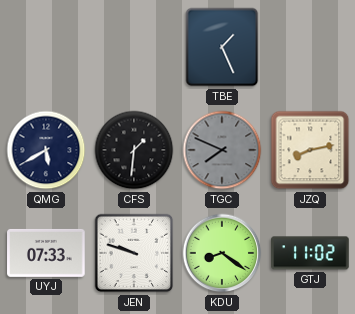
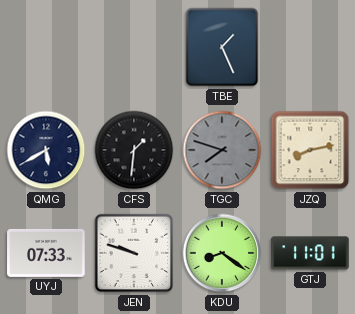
TGC: 7:49 -> 7:48 (222, 150)
GTJ: 11:02 -> 11:01 (311, 253)
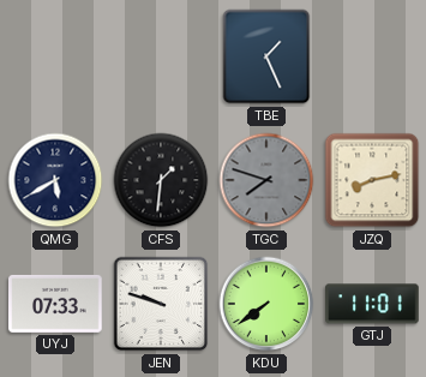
KDU: 8:21 -> 7:39 (266, 304)
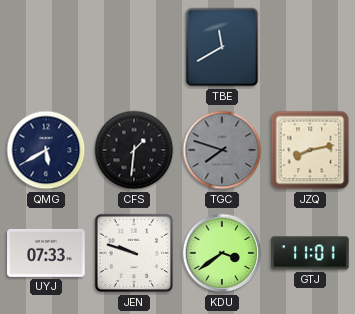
TBE: 1:26 -> 11:40 (222, 47)
KDU: 7:39 -> 3:39 (222, 253)
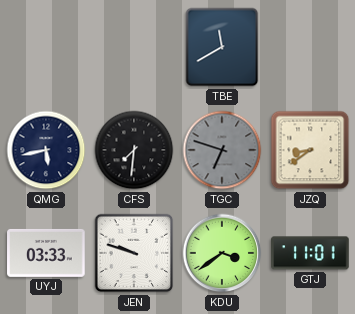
QMG: 5:40 -> 5:43 (46, 150)
CFS: 1:31 -> 7:31 (134, 150)
TGC: 7:48 -> 6:48 (222, 150)
JZQ: 8:13 -> 8:39 (310, 150)
UYJ: 07:33 -> 03:33 (46, 253)
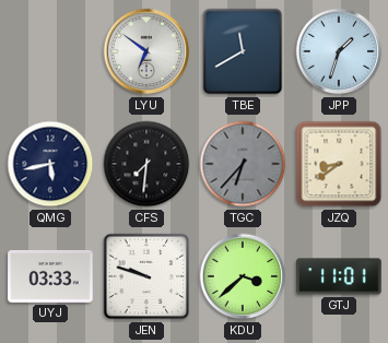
LYU: none -> 6:51 (146, 51)
JPP: none -> 1:33 (339, 51)
TGC: 6:48 -> 6:37 (243, 164)
KDU: 3:39 -> 3:38 (243, 276)
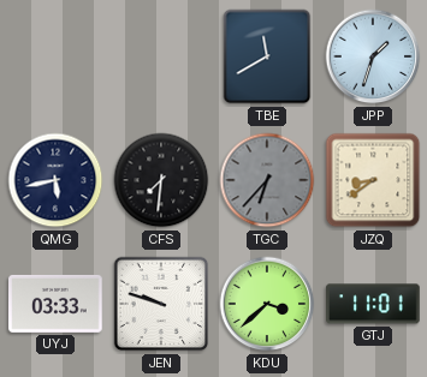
LYU: 6:51 -> none (146, 51)
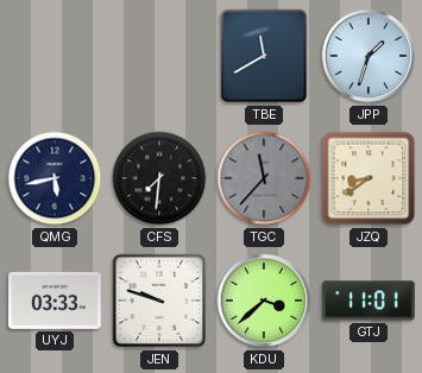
TGC: 6:37 -> 11:37 (264, 178)
